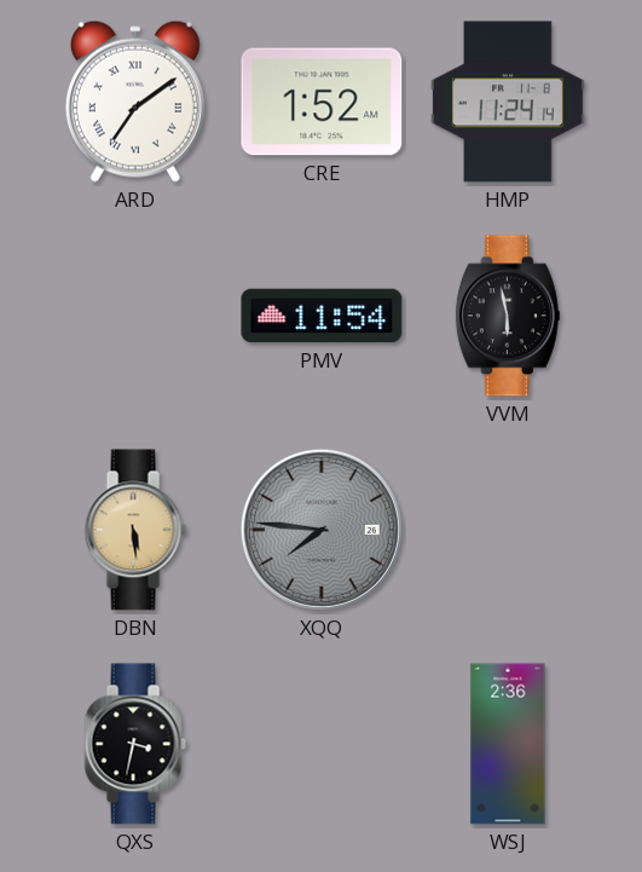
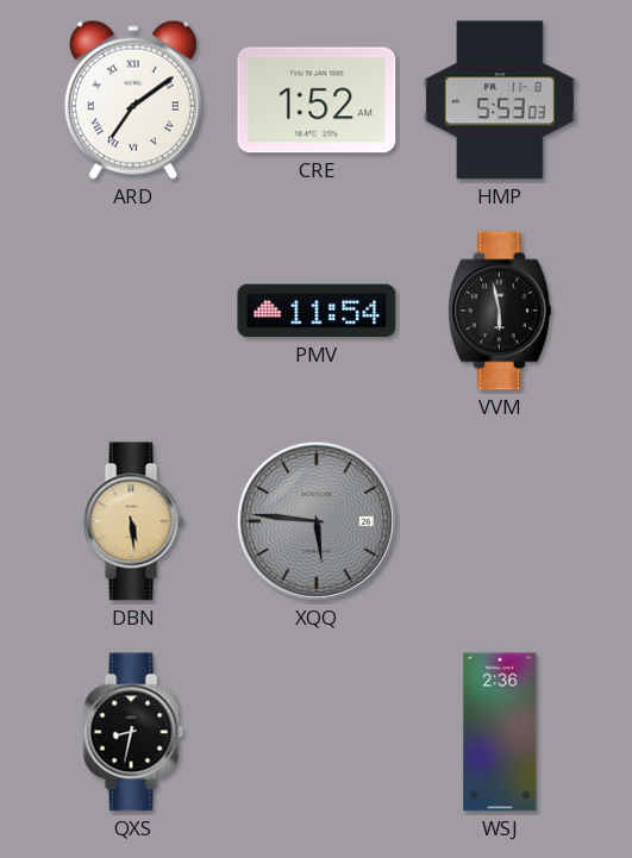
HMP: 11:24 -> 5:53 (501, 100)
XQQ: 7:46 -> 5:46 (317, 521)
QXS: 3:32 -> 8:32 (133, 732)
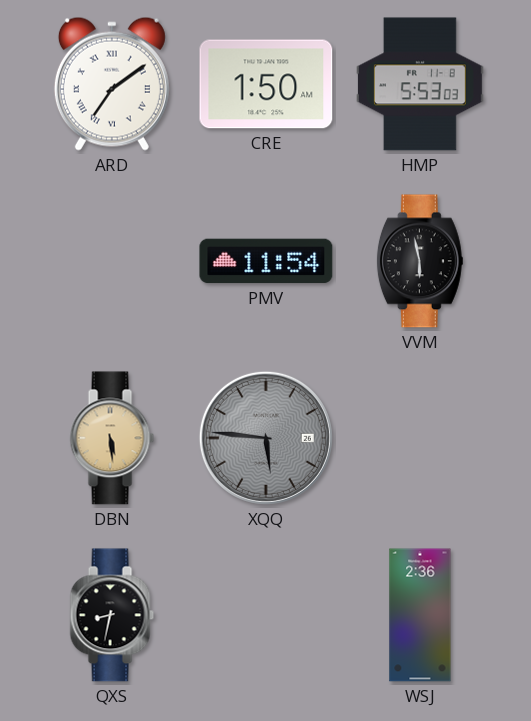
CRE: 1:52 -> 1:50 (266, 84)
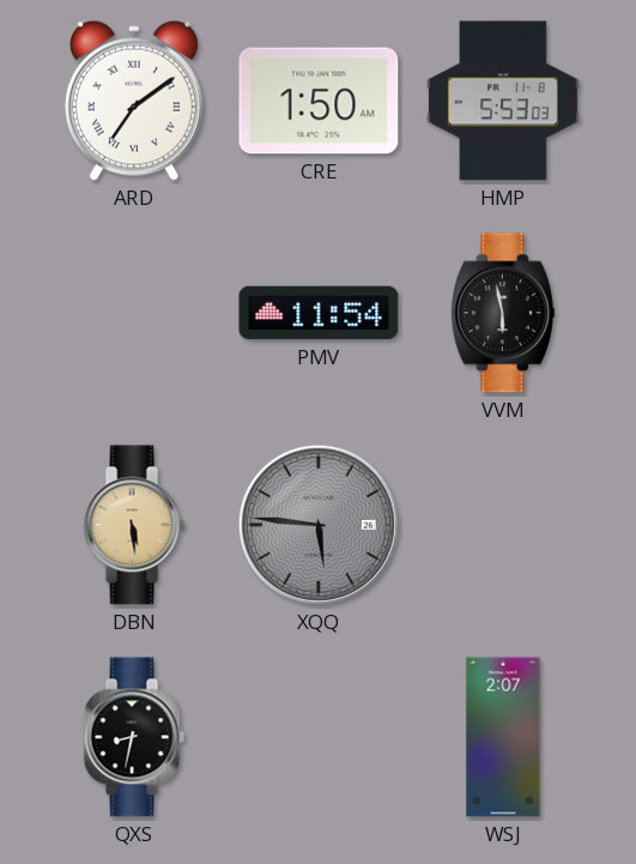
WSJ: 2:36 -> 2:07 (503, 737)
